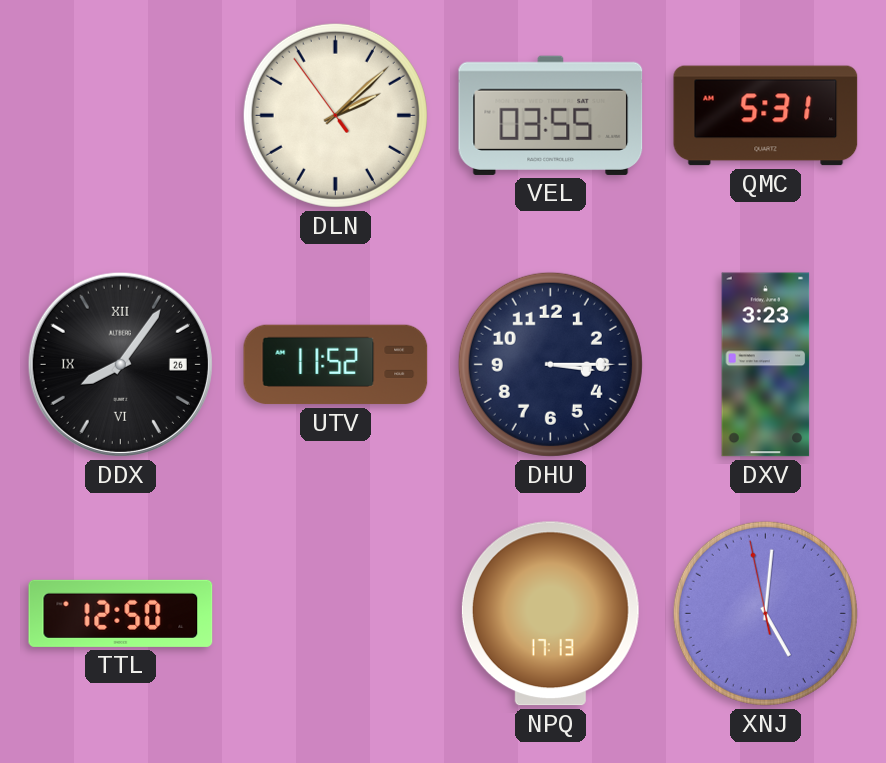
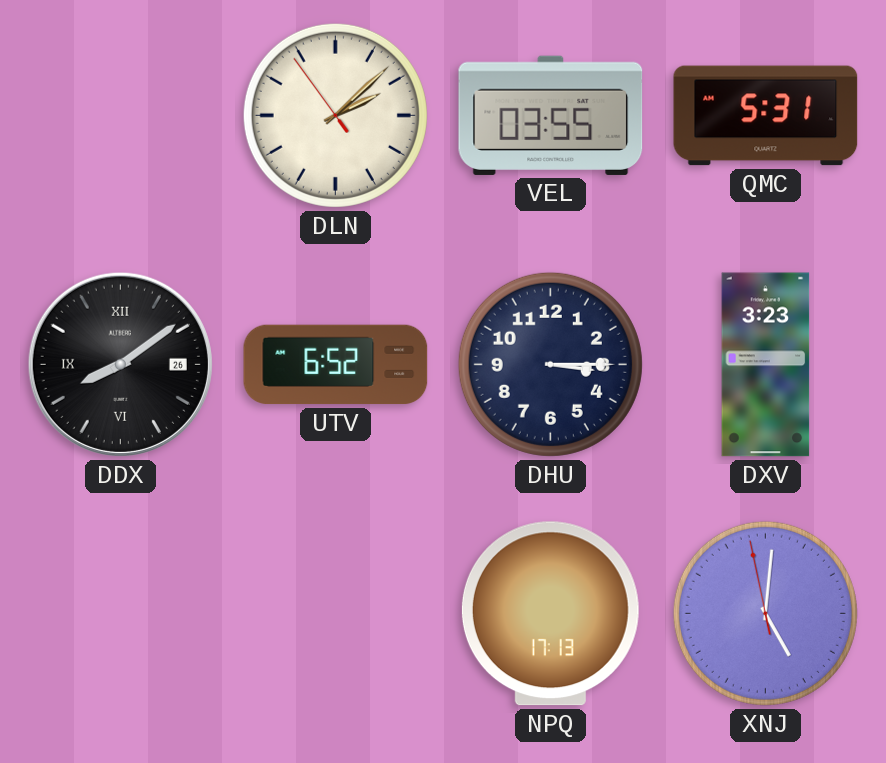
DDX: 8:06 -> 8:09 (120, 364)
UTV: 11:52 -> 6:52 (336, 365)
TTL: 12:50 -> none (121, 613)
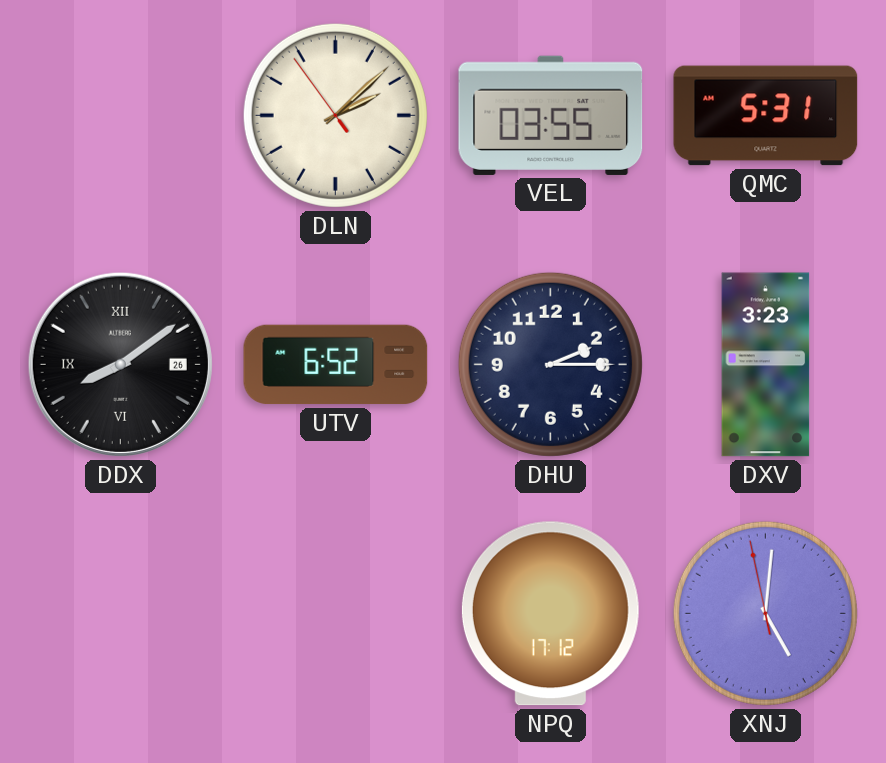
DHU: 3:15 -> 2:15 (550, 364)
NPQ: 17:13 -> 17:12 (550, 614)
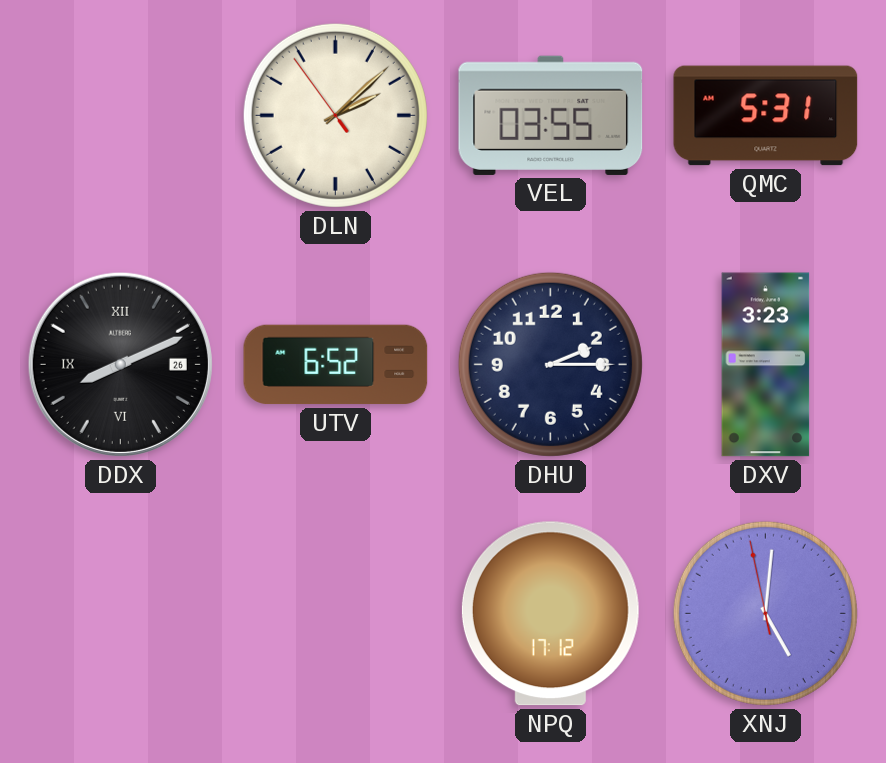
DDX: 8:09 -> 8:11 (120, 364)
